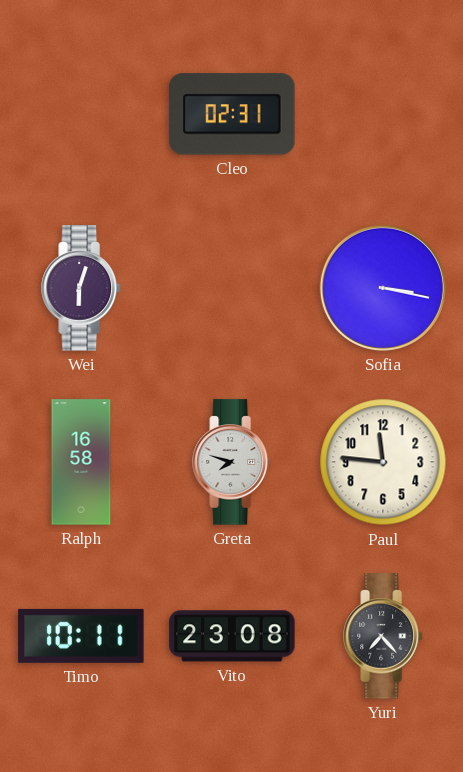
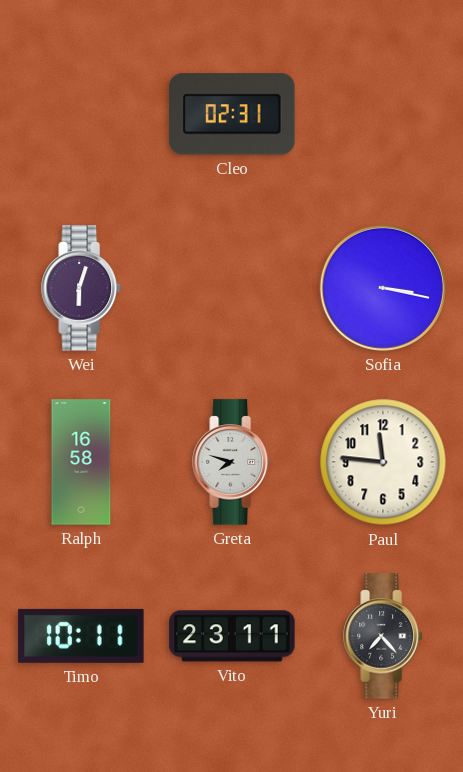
Vito: 23:08 -> 23:11 (232, 636)
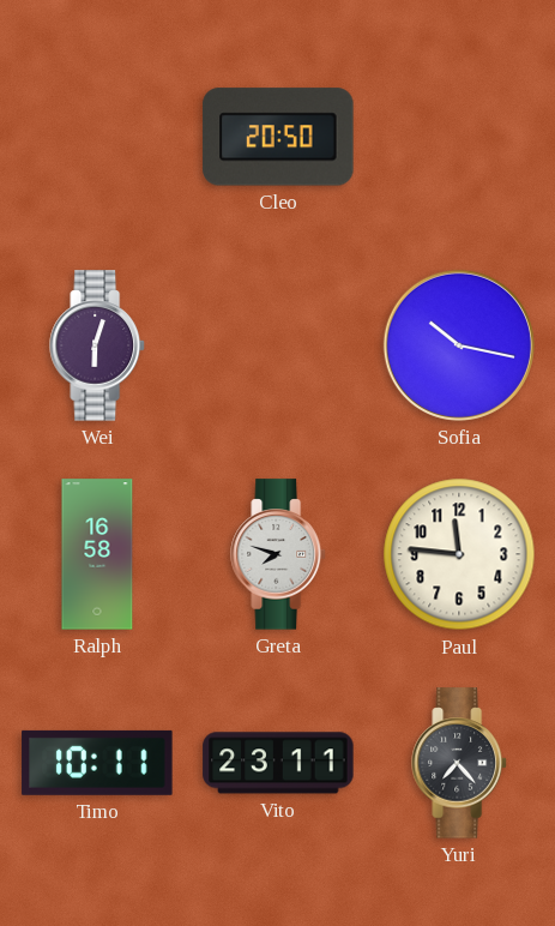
Cleo: 02:31 -> 20:50 (278, 137)
Sofia: 3:17 -> 10:17 (459, 345)
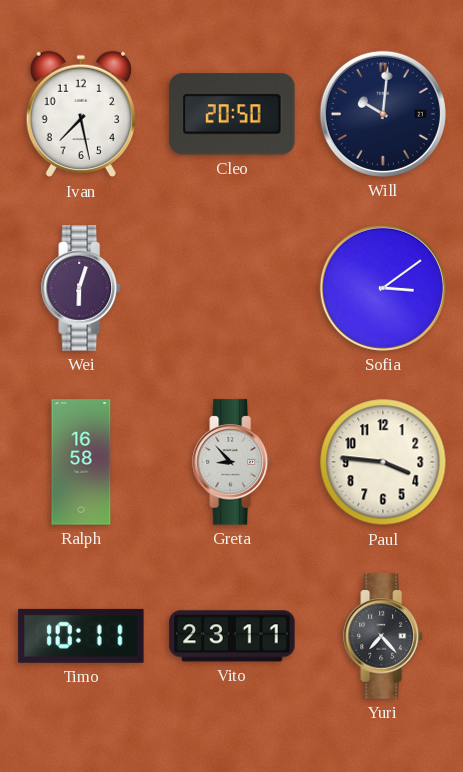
Ivan: none -> 7:28 (81, 114)
Will: none -> 10:01 (383, 114)
Sofia: 10:17 -> 3:09 (383, 288)
Greta: 7:48 -> 8:53 (232, 462)
Paul: 11:46 -> 3:46 (383, 462)
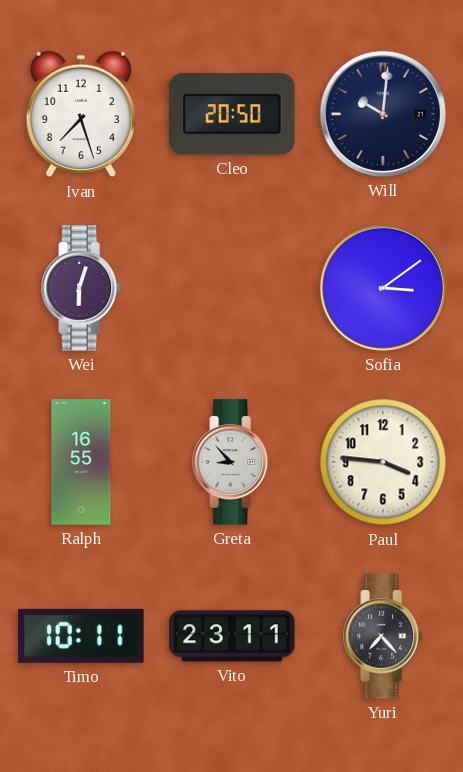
Ivan: 7:28 -> 7:27 (81, 114)
Ralph: 16:58 -> 16:55 (81, 462)
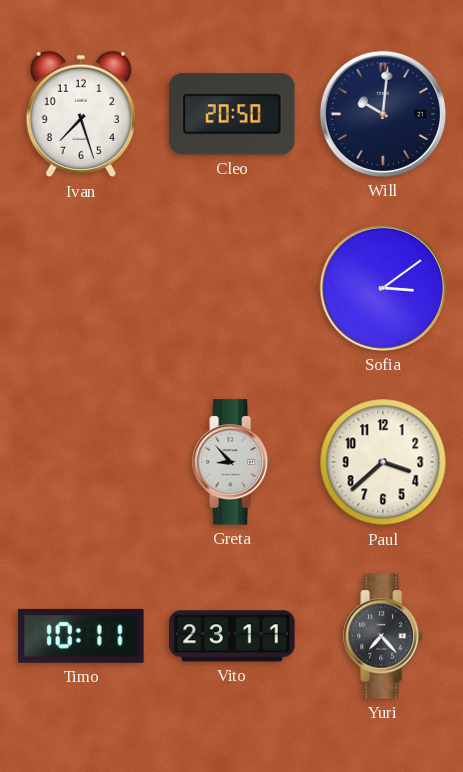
Wei: 6:03 -> none (81, 288)
Ralph: 16:55 -> none (81, 462)
Paul: 3:46 -> 3:38 (383, 462)
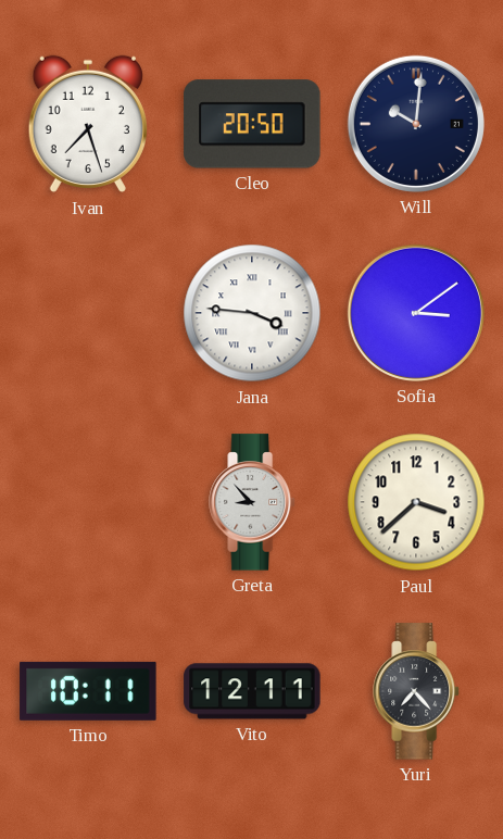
Jana: none -> 3:46 (252, 313)
Vito: 23:11 -> 12:11 (252, 691)
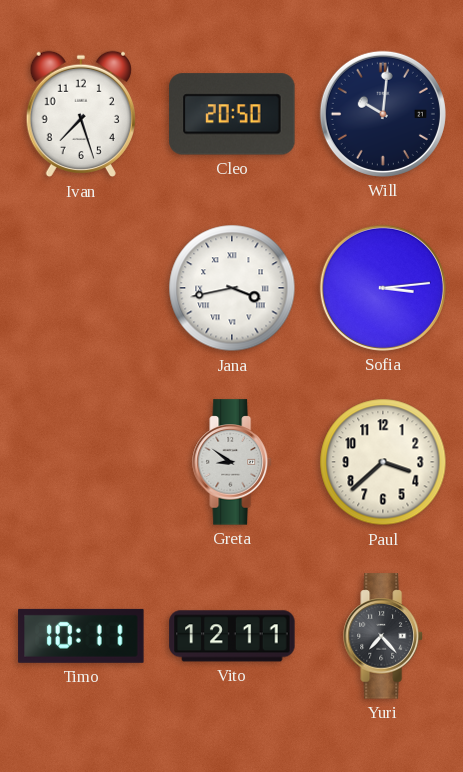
Jana: 3:46 -> 3:43 (232, 288)
Sofia: 3:09 -> 3:14 (383, 288)
Greta: 8:53 -> 8:51 (232, 462)
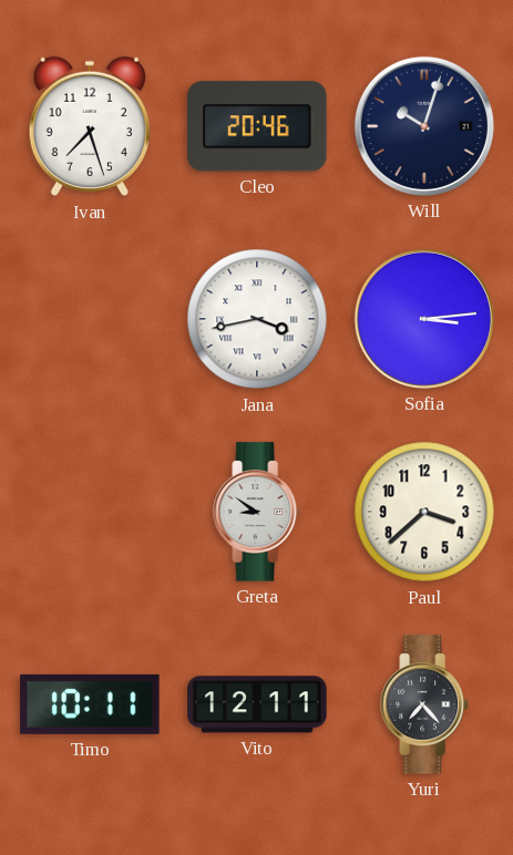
Cleo: 20:50 -> 20:46 (257, 126)
Will: 10:01 -> 10:03 (424, 126)
